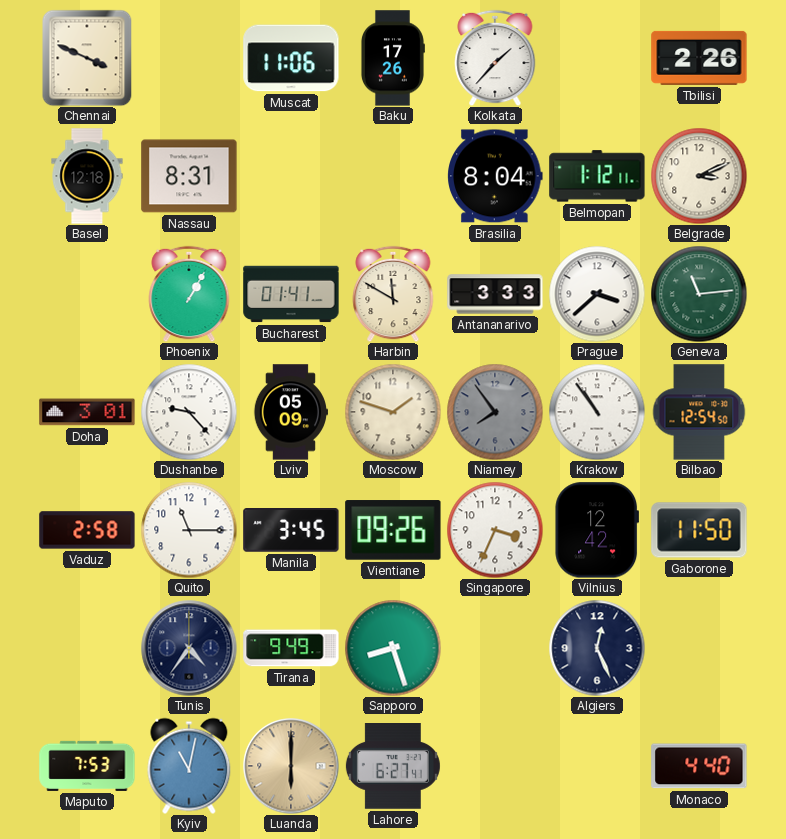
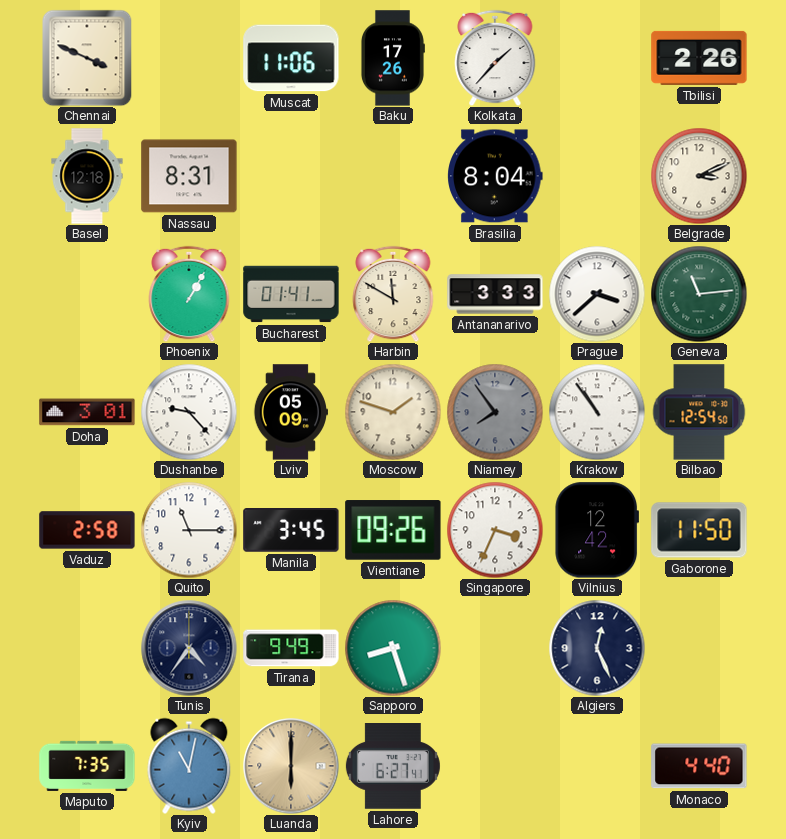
Belmopan: 1:12 -> none (597, 176)
Maputo: 7:53 -> 7:35 (87, 766)
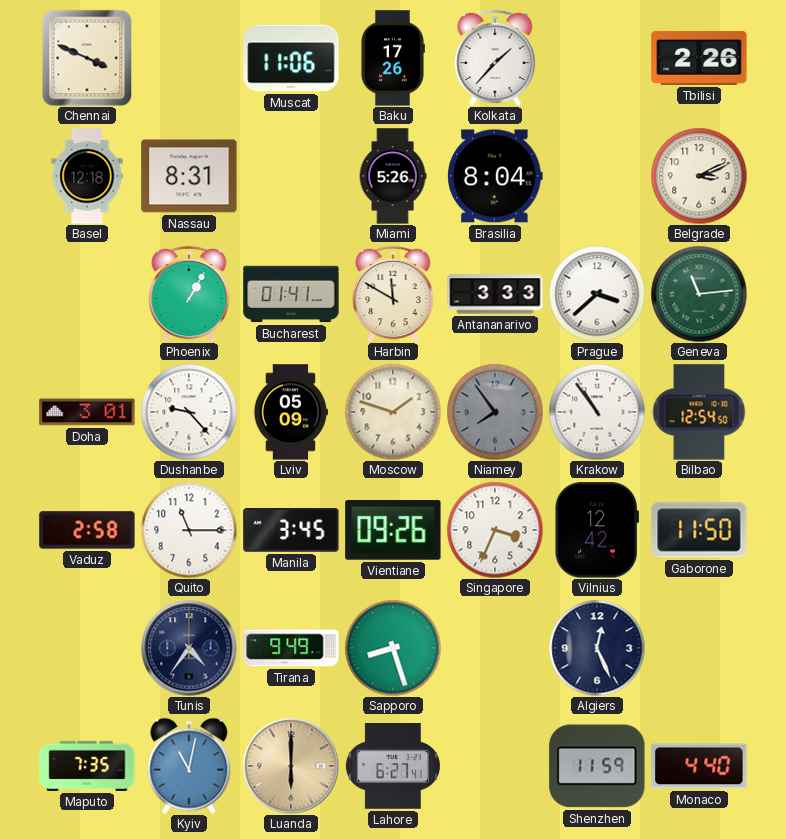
Miami: none -> 5:26 (393, 176)
Shenzhen: none -> 11:59 (597, 766)
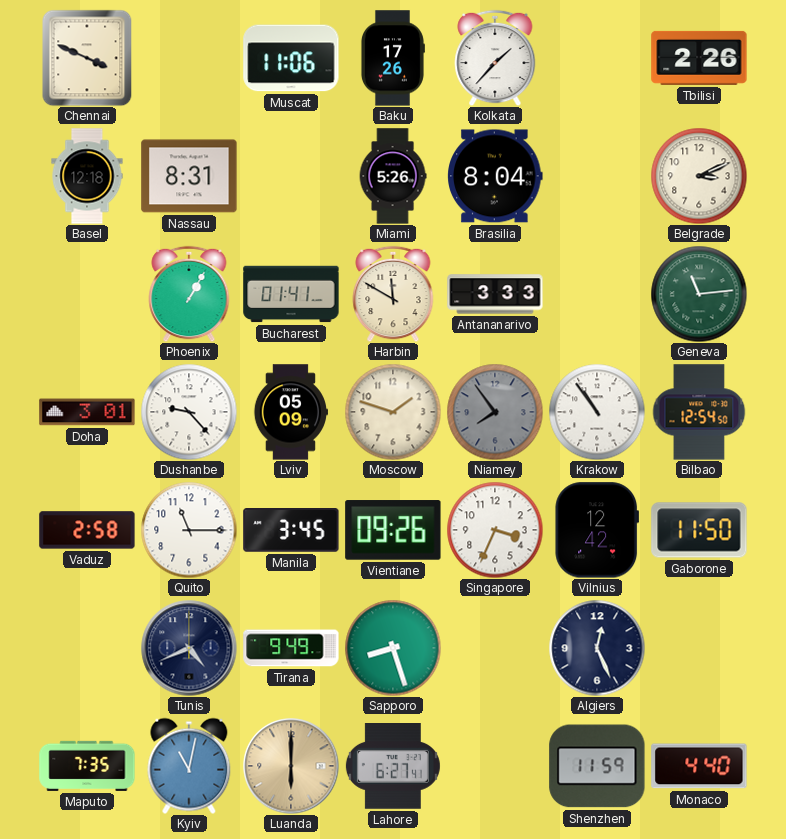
Prague: 3:38 -> none (597, 294)
Tunis: 4:36 -> 4:41 (189, 648)
